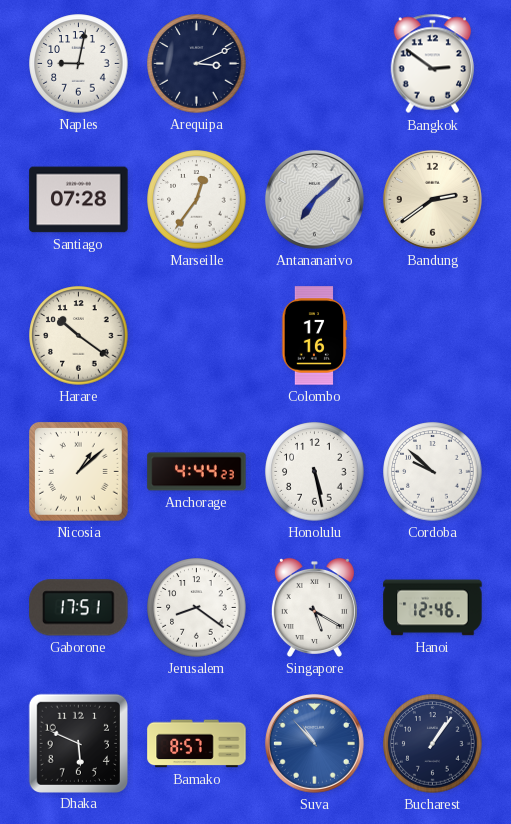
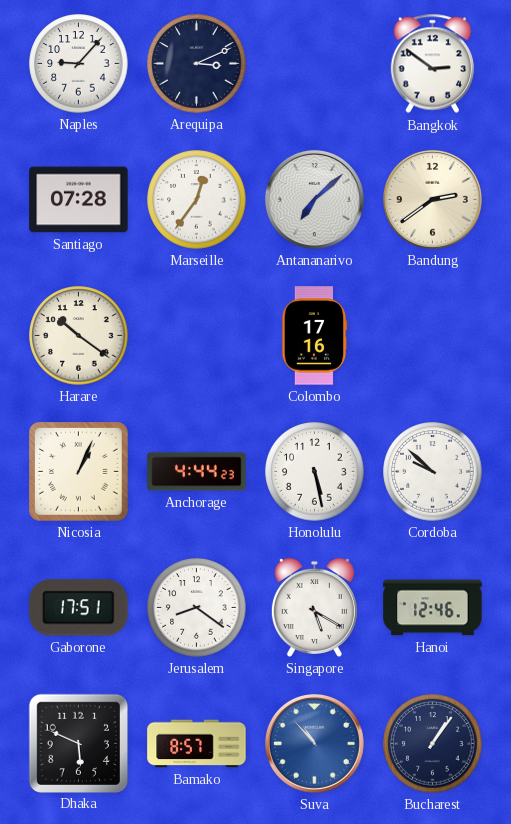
Naples: 9:02 -> 9:07 (79, 64)
Nicosia: 1:08 -> 1:04 (79, 472)
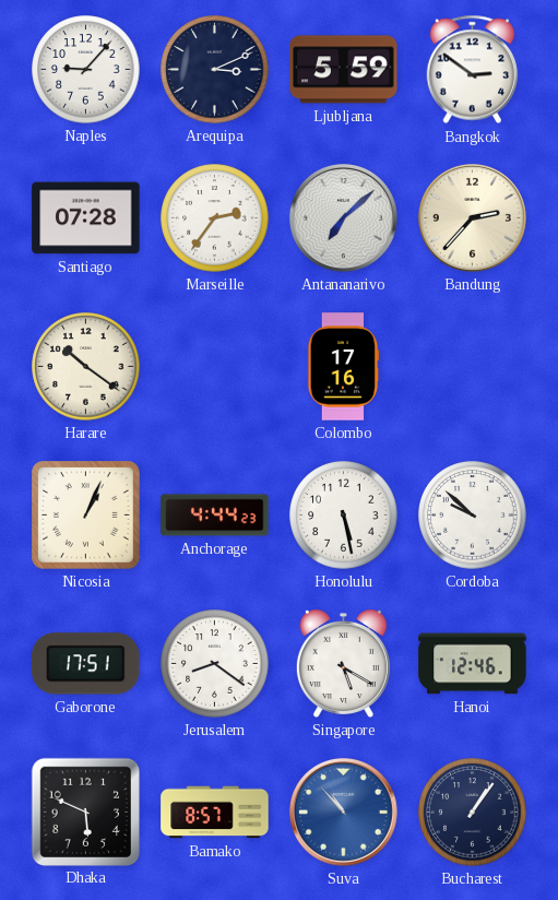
Ljubljana: none -> 5:59 (344, 70)
Marseille: 12:36 -> 2:36 (215, 218)
Bandung: 2:39 -> 2:37 (472, 217)
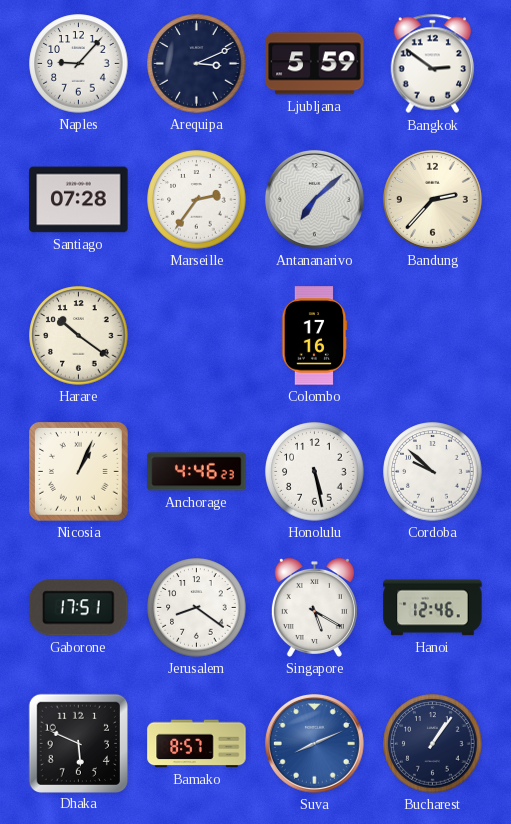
Anchorage: 4:44 -> 4:46 (197, 472)
Suva: 10:53 -> 8:11 (314, 743)
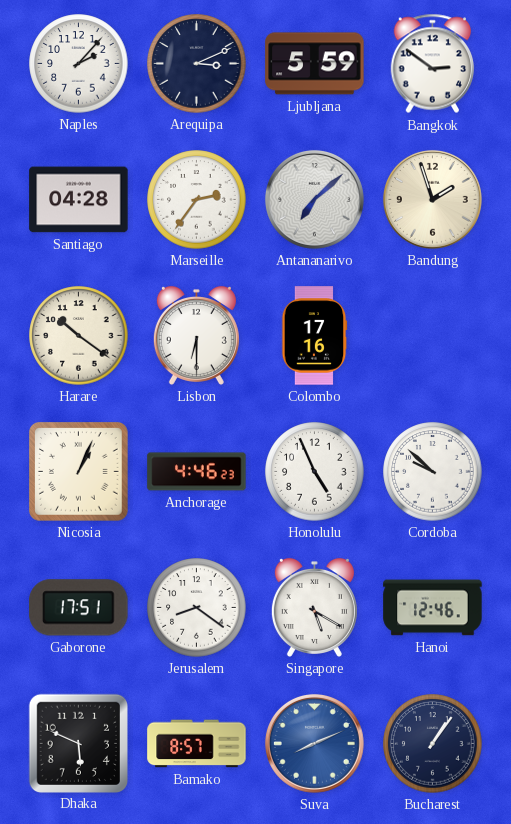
Naples: 9:07 -> 2:07 (79, 64)
Santiago: 07:28 -> 04:28 (79, 200)
Bandung: 2:37 -> 1:57 (432, 199)
Lisbon: none -> 6:30 (196, 335)
Honolulu: 5:28 -> 4:56 (315, 472)
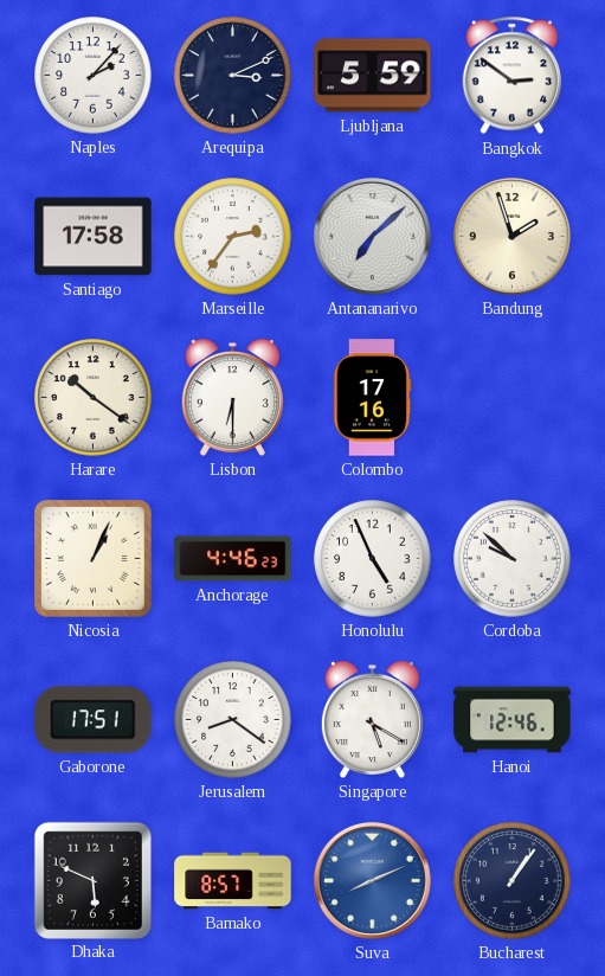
Santiago: 04:28 -> 17:58 (94, 237)
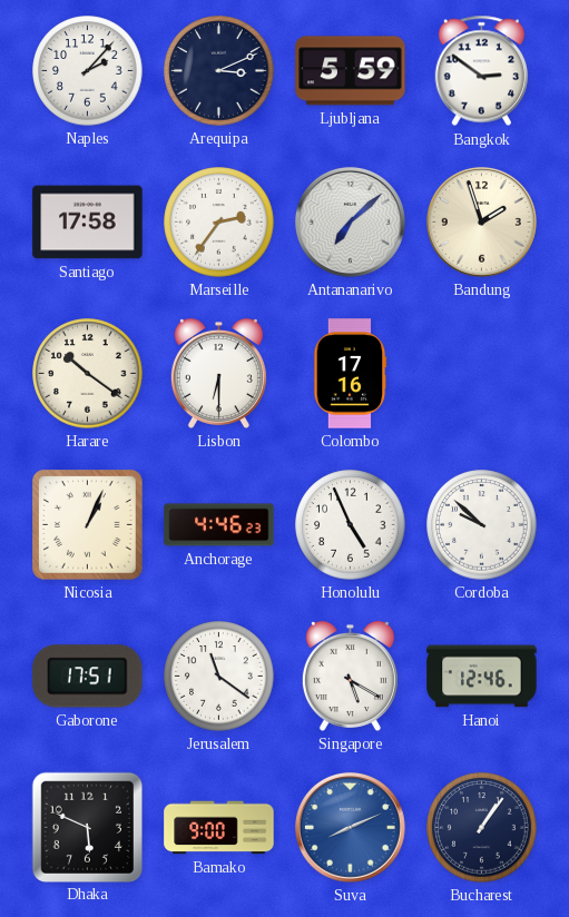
Jerusalem: 8:21 -> 11:21 (219, 677)
Bamako: 8:57 -> 9:00 (219, 828)
